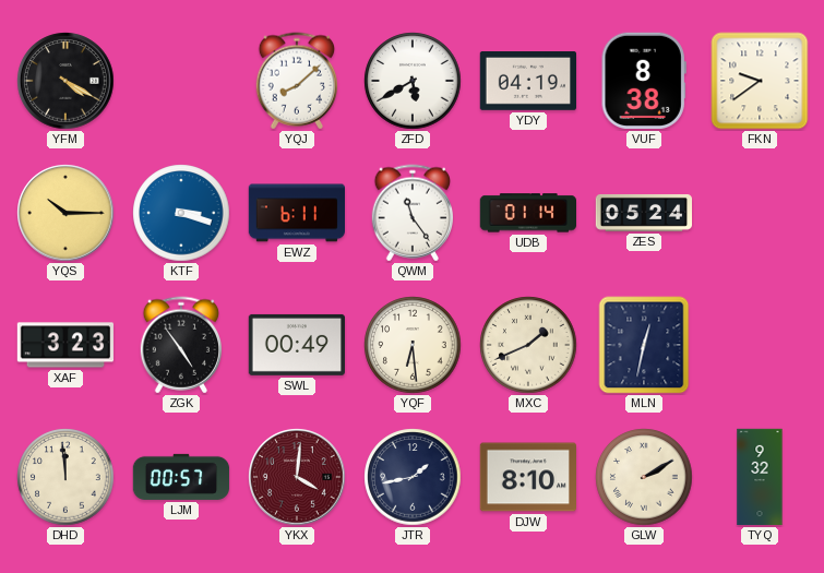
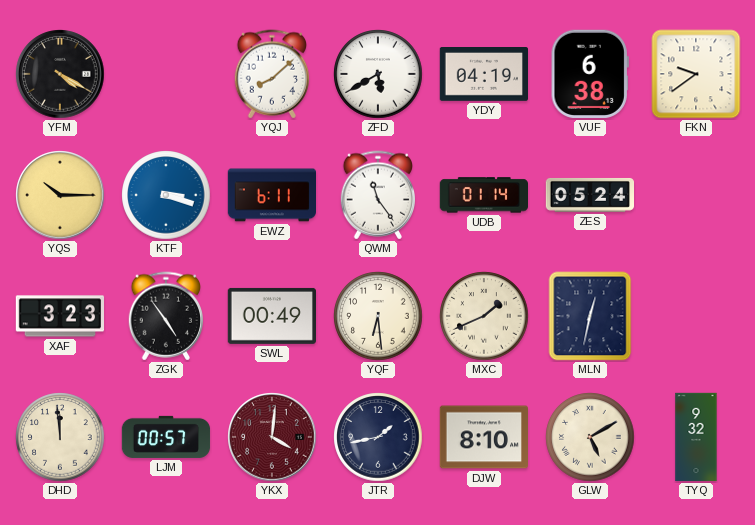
VUF: 8:38 -> 6:38 (590, 74)
GLW: 2:10 -> 5:10 (590, 437)
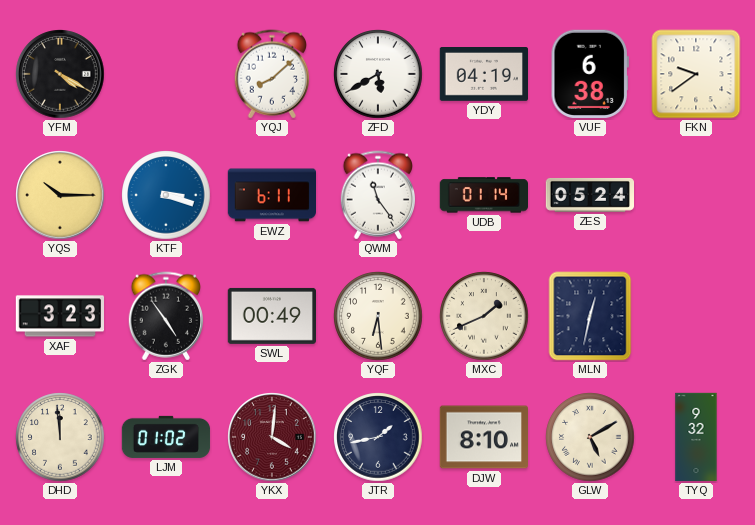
LJM: 00:57 -> 01:02 (166, 437)
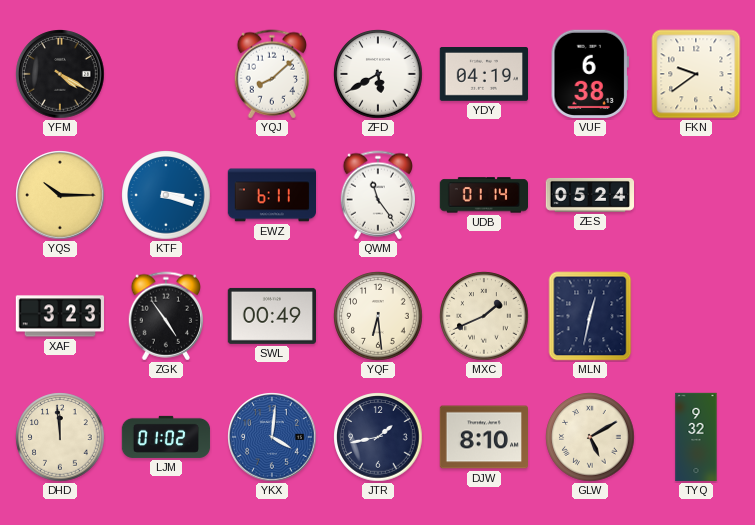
YKX dial: burgundy -> blue (272, 437)
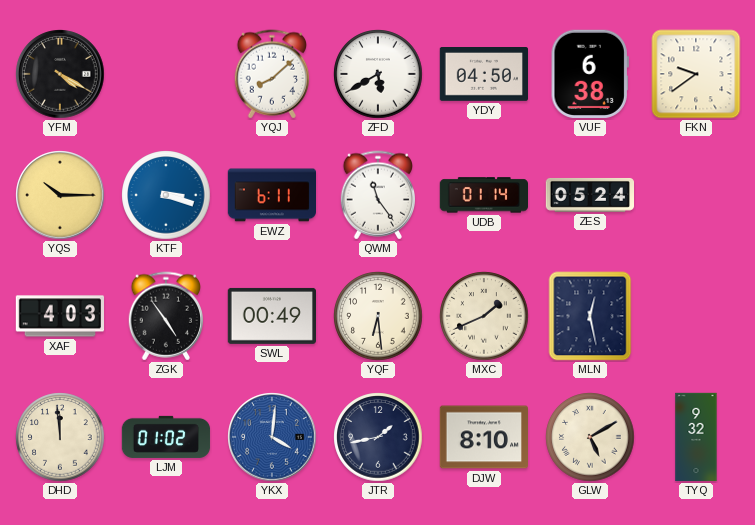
YDY: 04:19 -> 04:50 (483, 75)
XAF: 3:23 -> 4:03 (59, 316)
MLN: 12:32 -> 12:28 (590, 316)
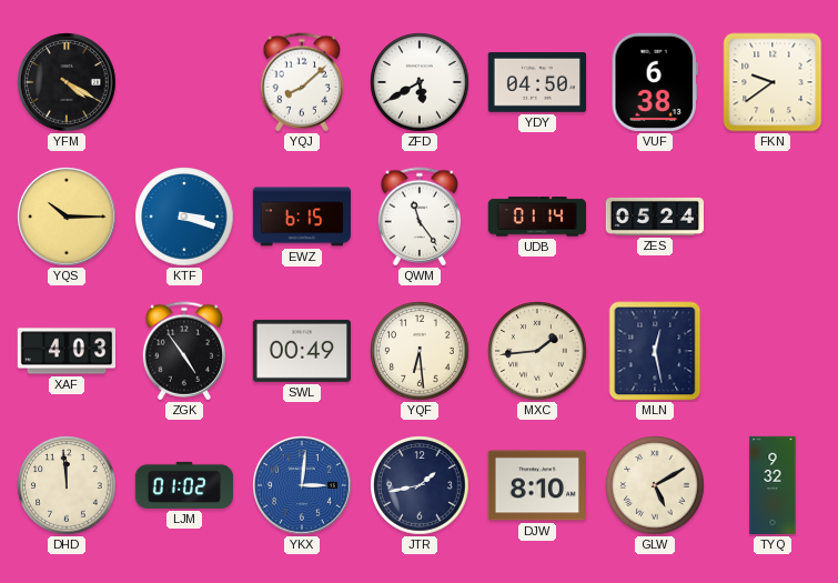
EWZ: 6:11 -> 6:15 (301, 217)
MXC: 1:41 -> 1:44 (537, 351)
YKX: 4:01 -> 3:01 (302, 485)
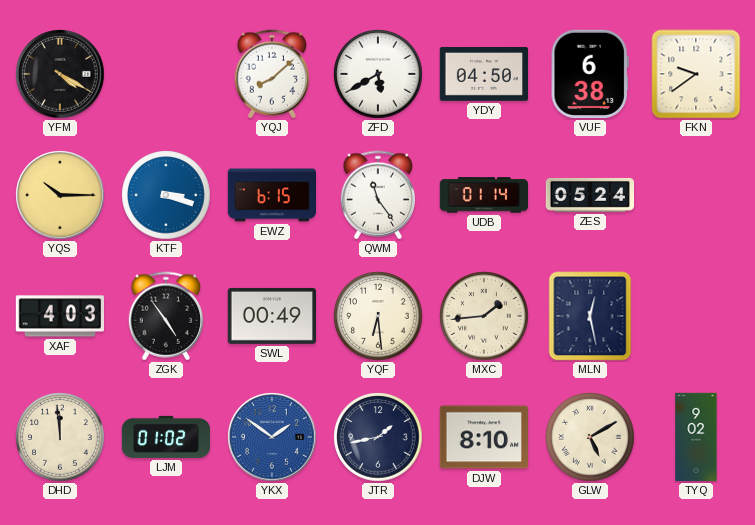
YKX: 3:01 -> 1:51 (272, 437)
TYQ: 9:32 -> 9:02 (696, 437)
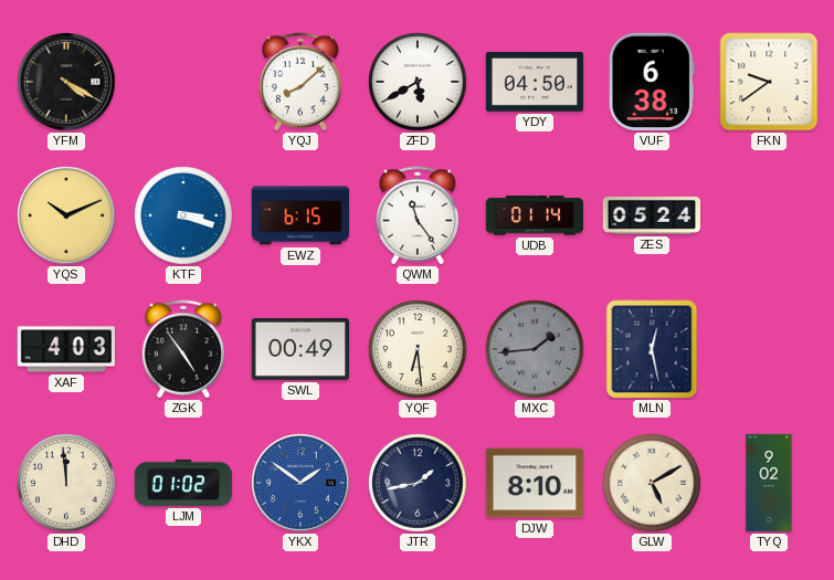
YQS: 10:15 -> 10:11 (66, 215)
MXC dial: cream -> grey (535, 349)
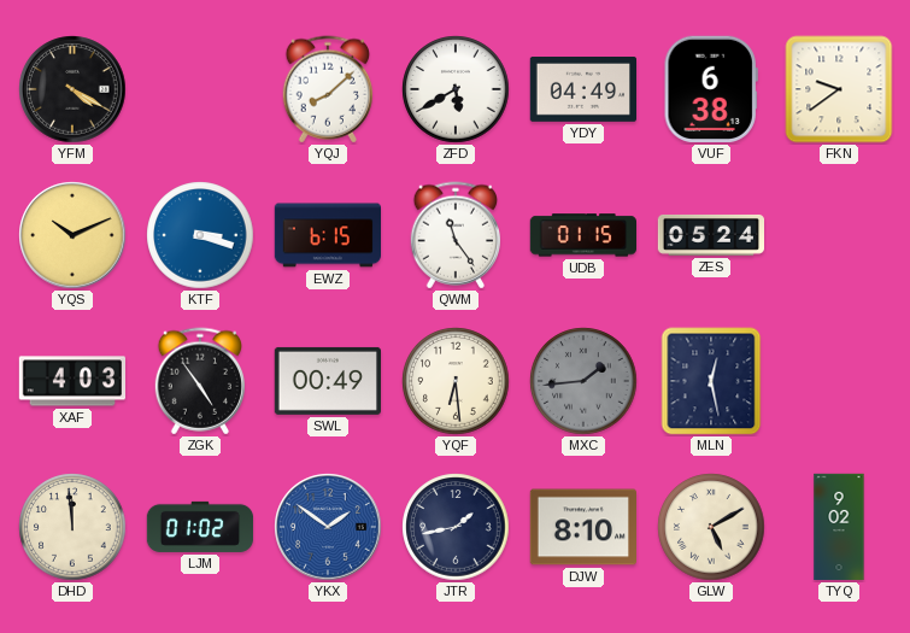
YDY: 04:50 -> 04:49 (582, 90)
UDB: 01:14 -> 01:15 (582, 235)
